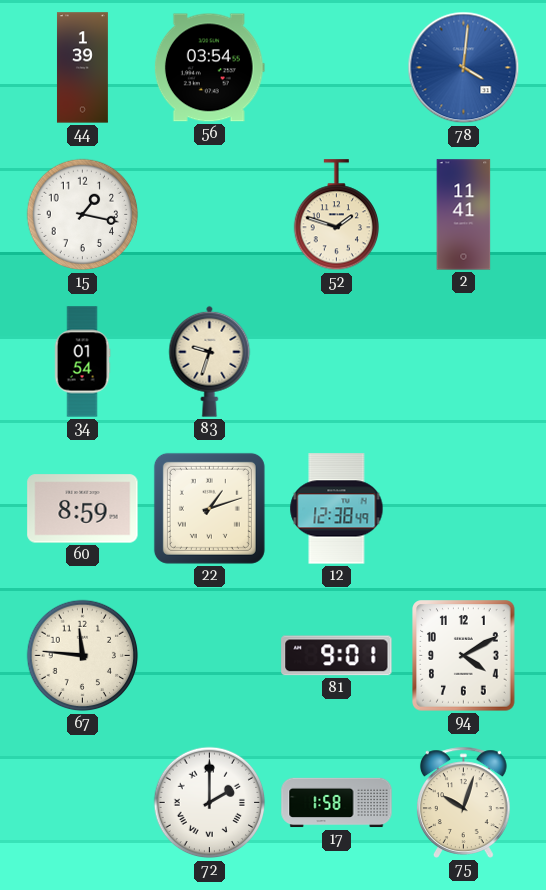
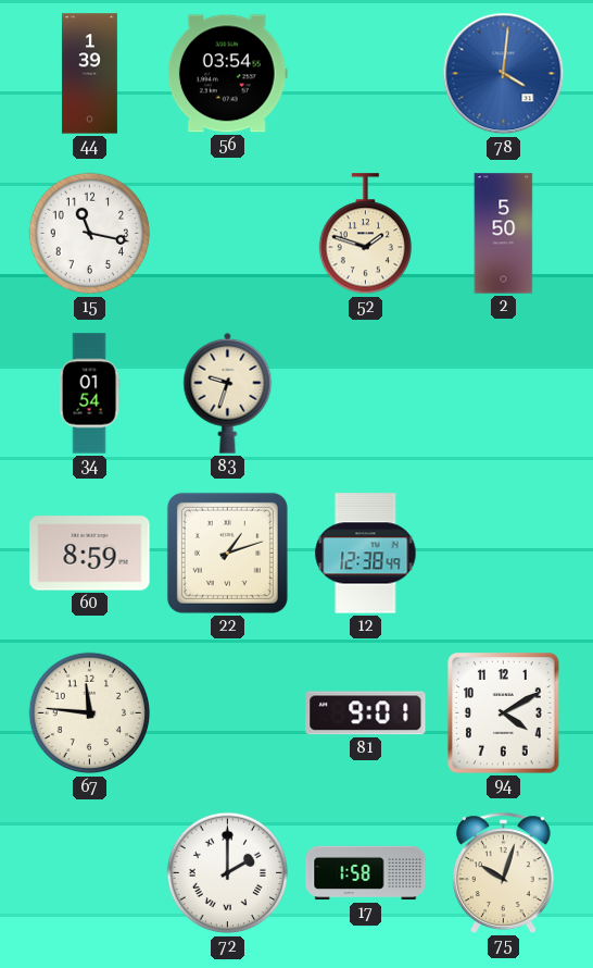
15: 1:17 -> 11:17 (90, 234)
2: 11:41 -> 5:50 (504, 234)
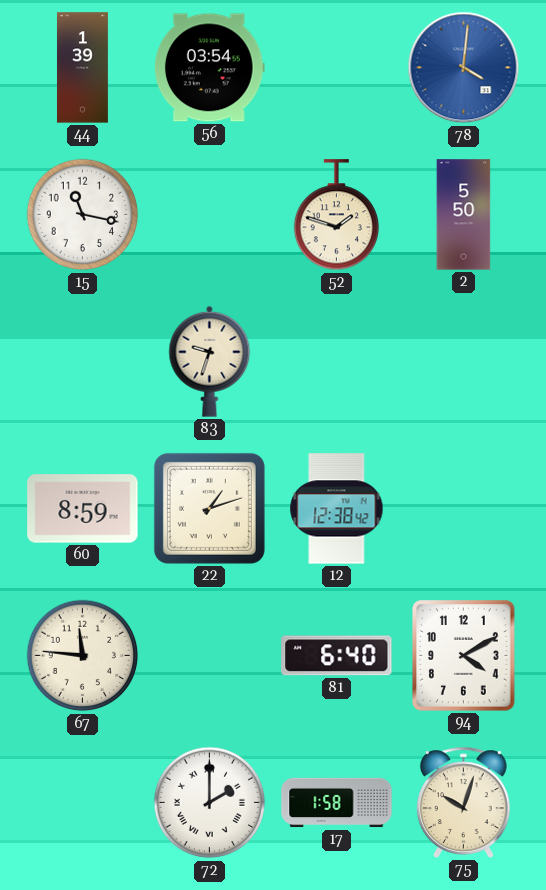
34: 01:54 -> none (89, 394)
12: 12:38:49 -> 12:38:42 (337, 509)
81: 9:01 -> 6:40 (337, 656)
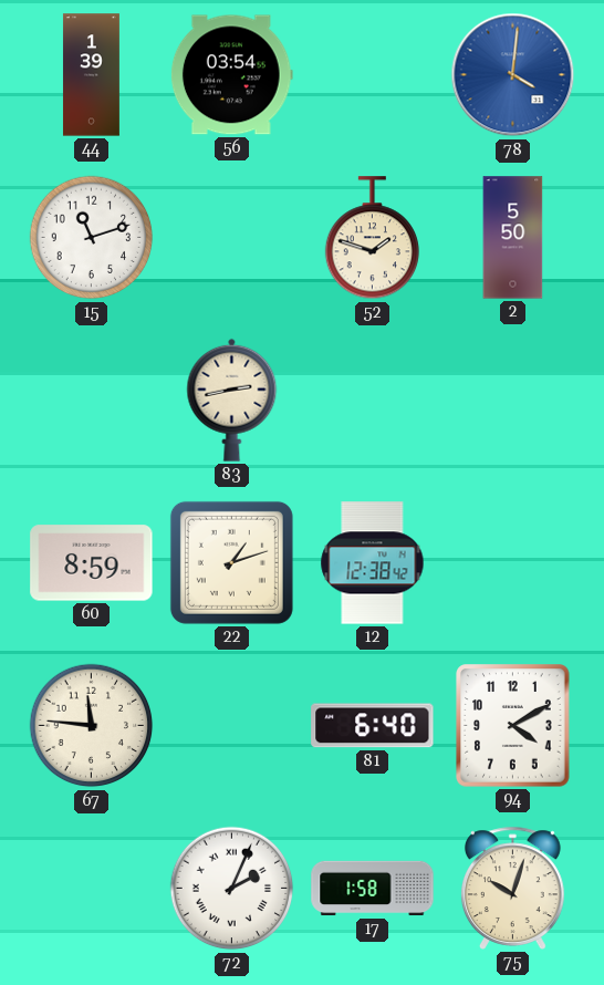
15: 11:17 -> 11:12 (92, 238)
83: 9:33 -> 2:43 (232, 400)
72: 2:00 -> 2:04 (232, 889)
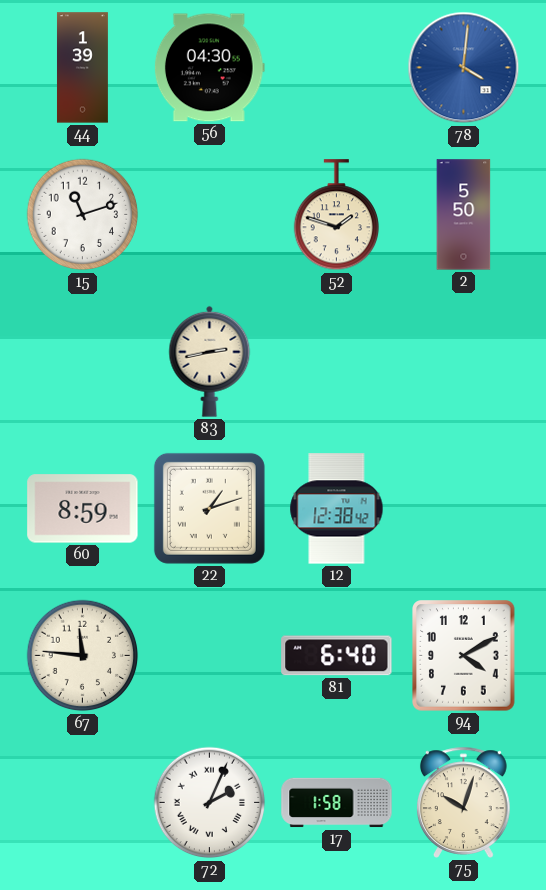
56: 03:54 -> 04:30 (209, 68)
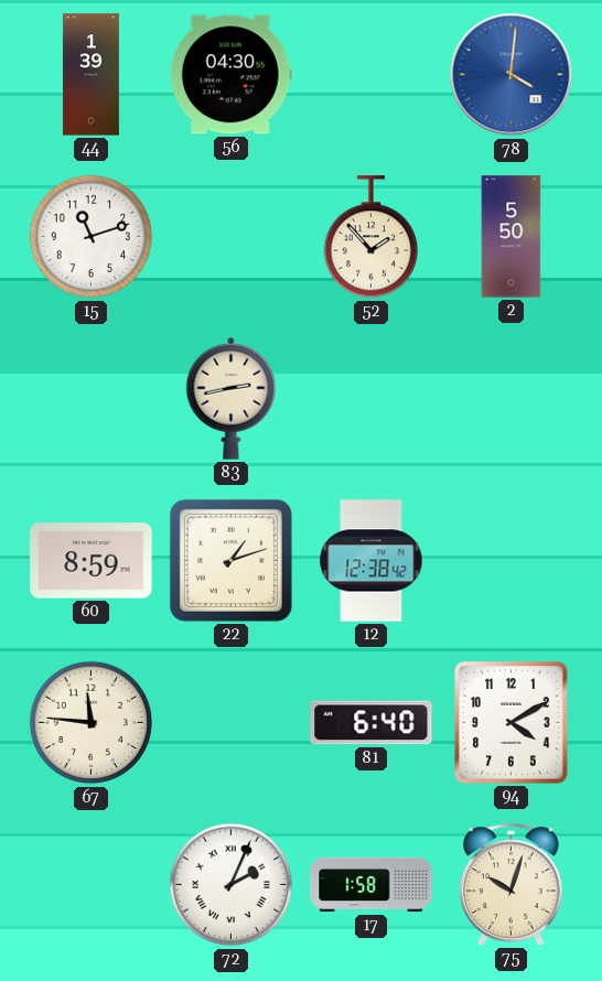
52: 1:48 -> 1:53 (370, 237)
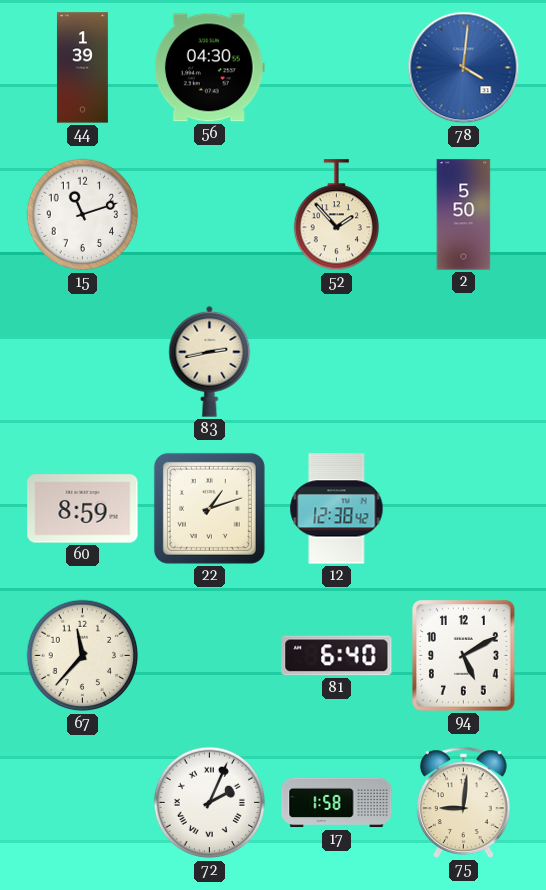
67: 11:46 -> 11:37 (83, 656)
94: 4:10 -> 5:10 (464, 656)
75: 10:03 -> 9:01 (463, 802)
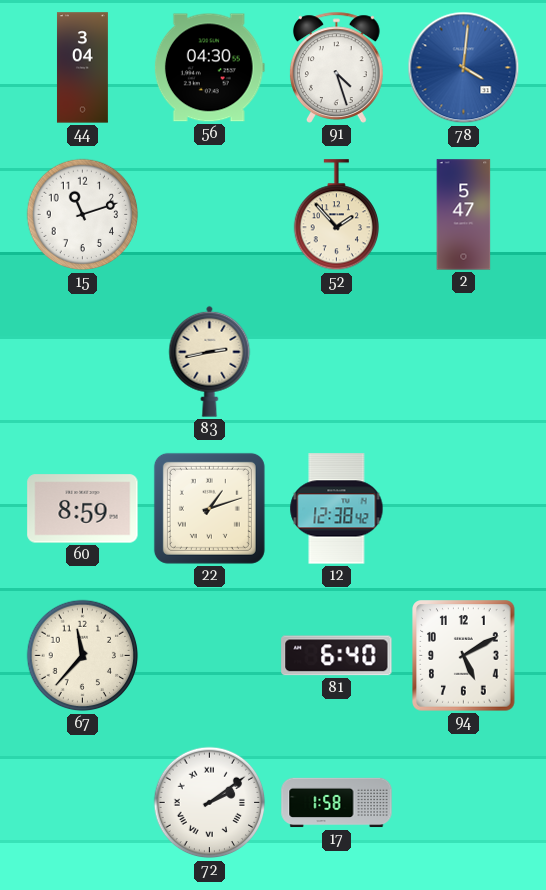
44: 1:39 -> 3:04 (82, 68)
91: none -> 4:27 (336, 67)
2: 5:50 -> 5:47 (464, 215)
72: 2:04 -> 2:09 (210, 803)
75: 9:01 -> none (463, 802)
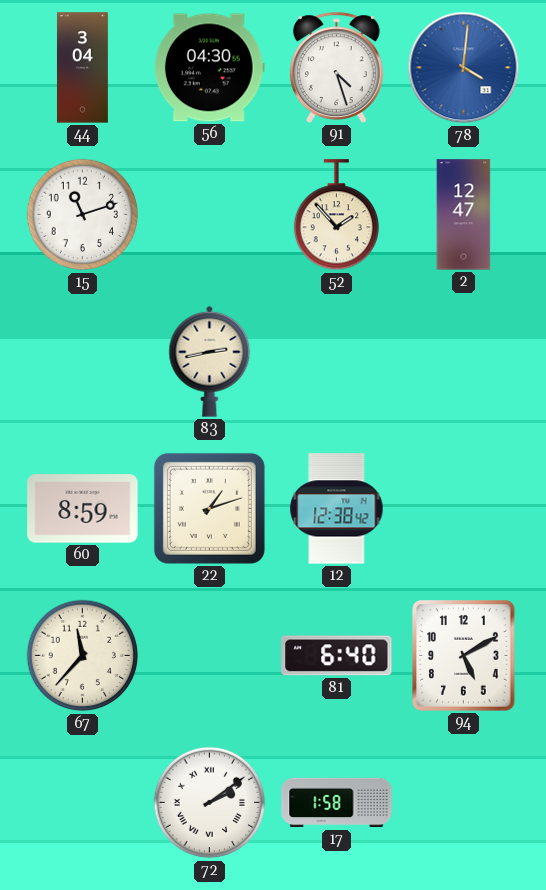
2: 5:47 -> 12:47 (464, 215)
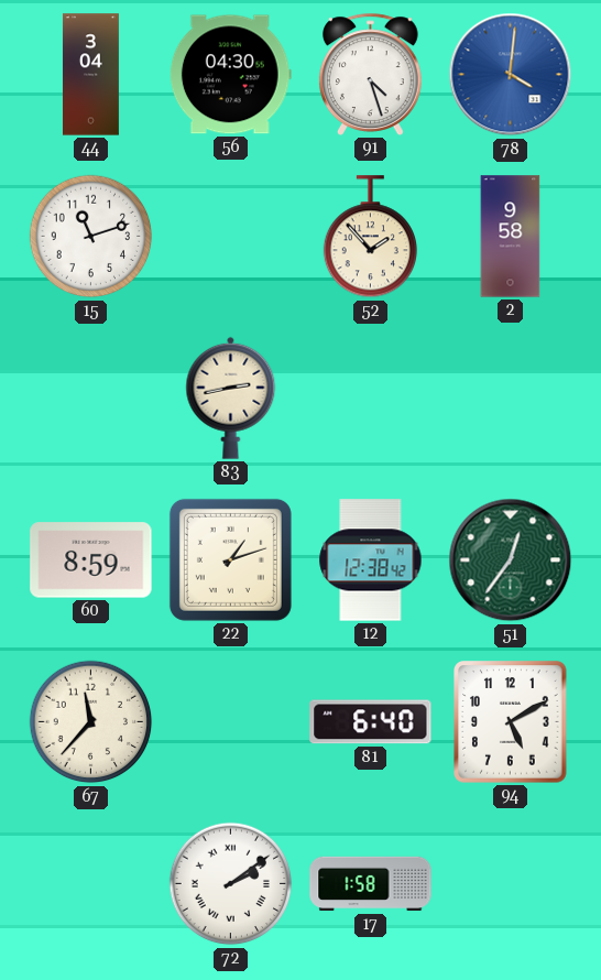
2: 12:47 -> 9:58 (511, 237)
51: none -> 12:36 (511, 560)
